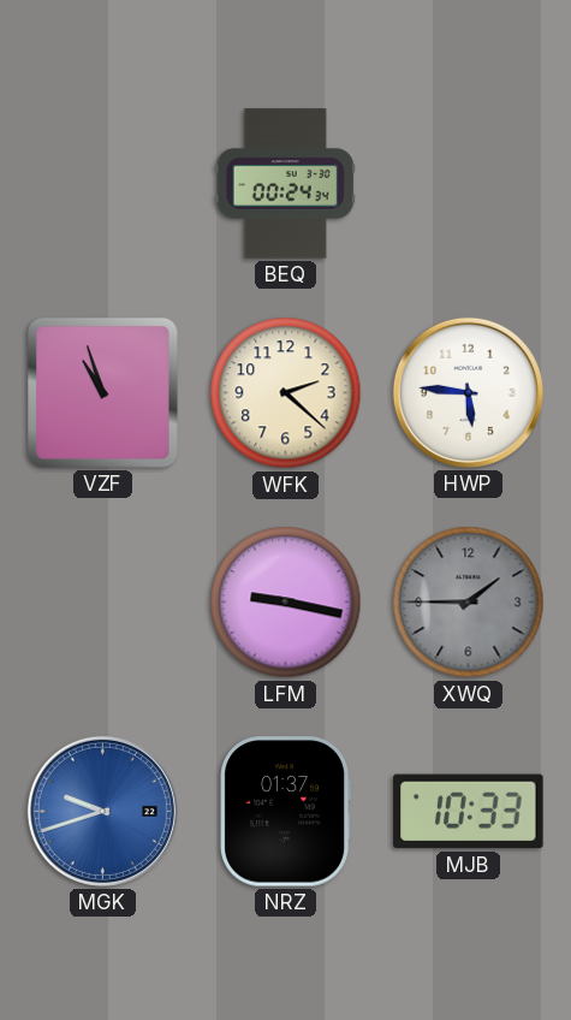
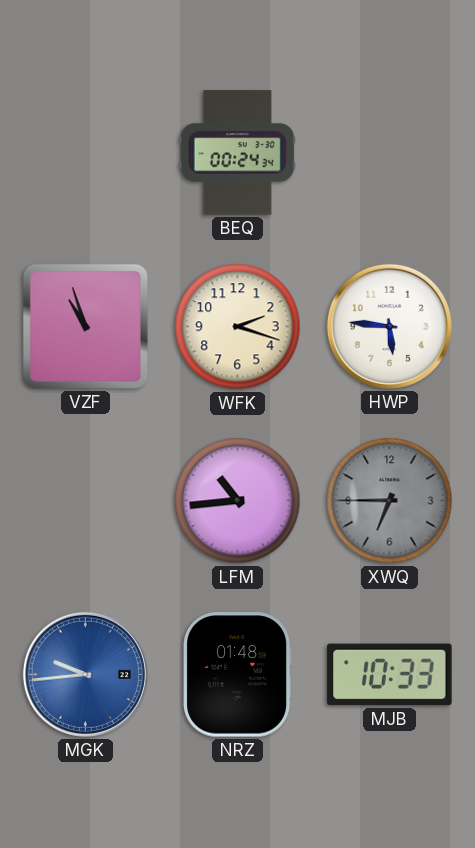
WFK: 2:22 -> 2:18 (238, 327)
LFM: 9:17 -> 10:44 (238, 501)
XWQ: 1:45 -> 6:45 (390, 501)
MGK: 9:42 -> 9:44 (85, 674)
NRZ: 01:37 -> 01:48 (238, 675)
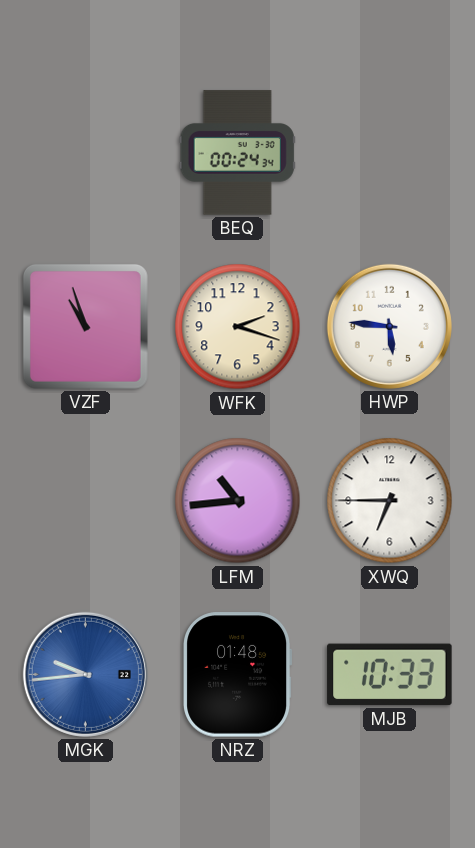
XWQ dial: grey -> white (390, 501)
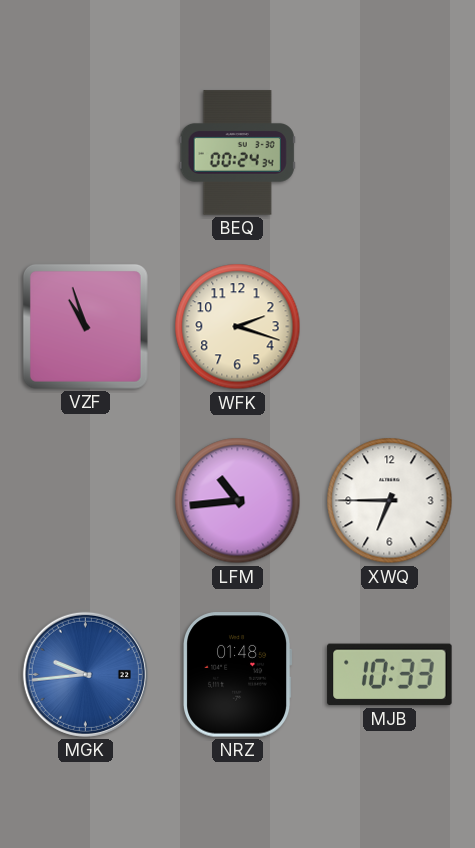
HWP: 5:46 -> none (389, 326)
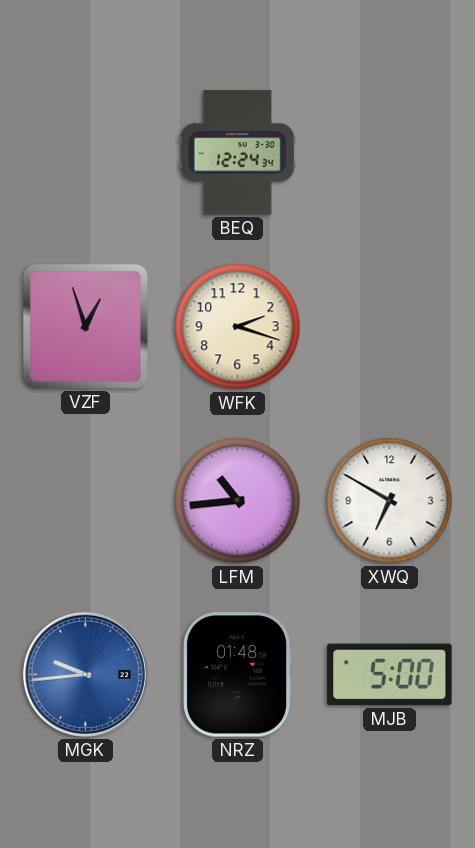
BEQ: 00:24 -> 12:24 (237, 153)
VZF: 10:57 -> 12:57 (85, 326)
XWQ: 6:45 -> 6:50 (390, 501)
MJB: 10:33 -> 5:00 (390, 675)
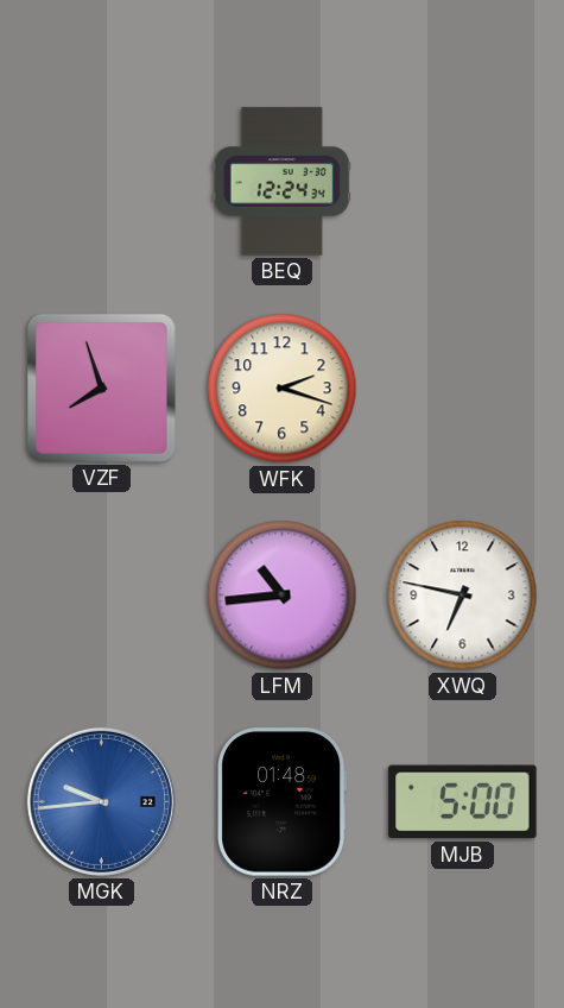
VZF: 12:57 -> 7:57 (101, 388)
XWQ: 6:50 -> 6:47 (463, 596)
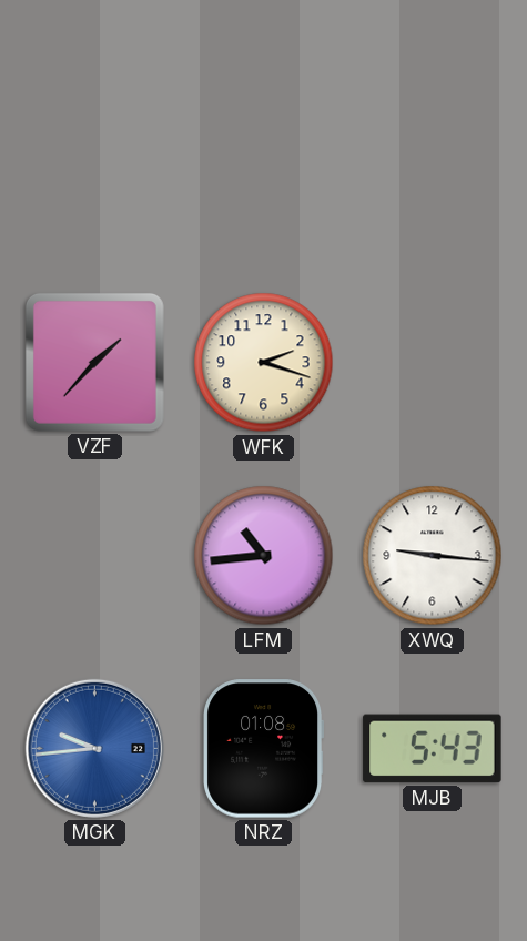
BEQ: 12:24 -> none (281, 182)
VZF: 7:57 -> 1:37 (94, 362)
XWQ: 6:47 -> 9:16 (433, 556)
NRZ: 01:48 -> 01:08 (264, 749)
MJB: 5:00 -> 5:43 (433, 749)
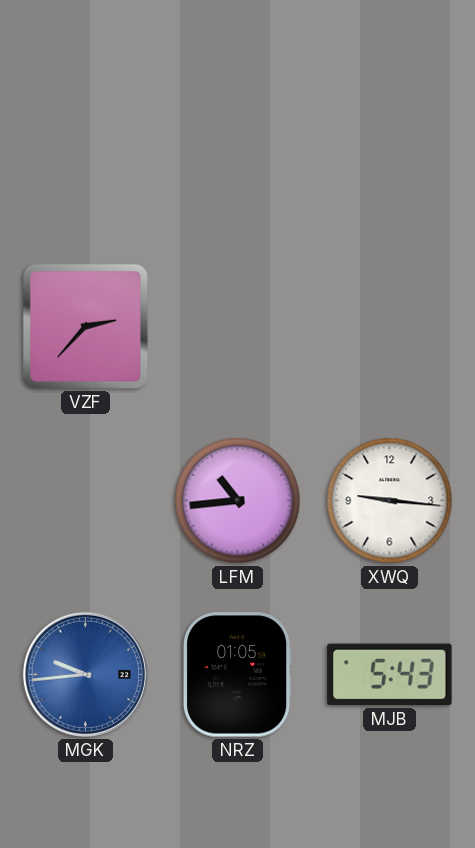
VZF: 1:37 -> 2:37 (85, 326)
WFK: 2:18 -> none (264, 363)
NRZ: 01:08 -> 01:05 (238, 675)
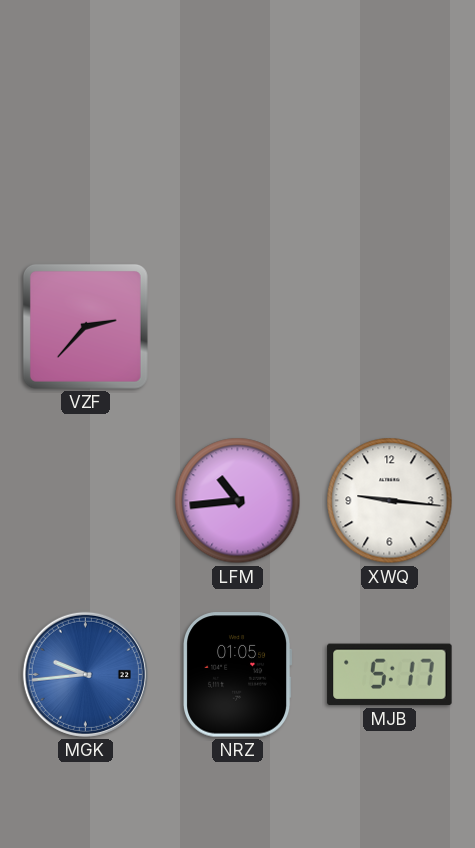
MJB: 5:43 -> 5:17 (390, 675)
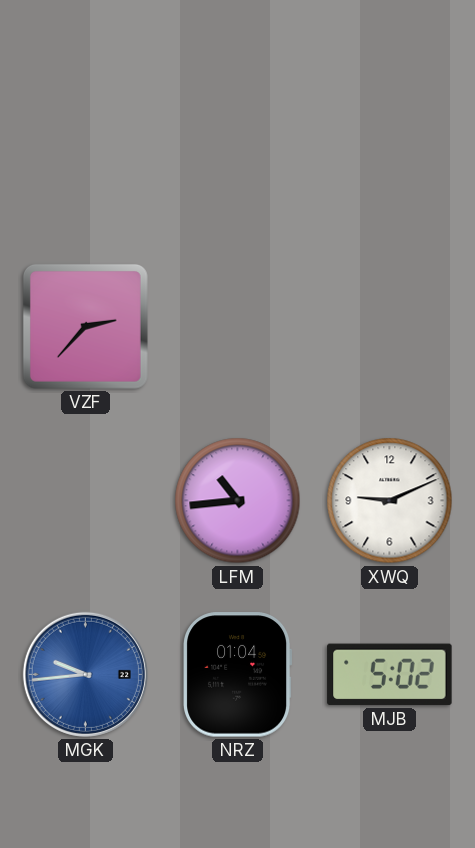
XWQ: 9:16 -> 9:11 (390, 501)
NRZ: 01:05 -> 01:04 (238, 675)
MJB: 5:17 -> 5:02 (390, 675)
